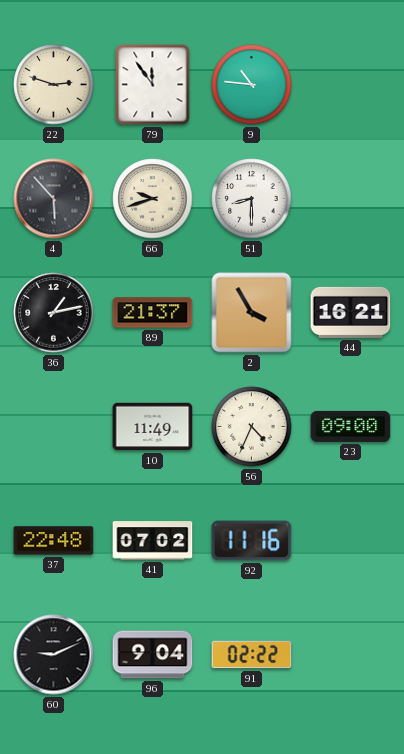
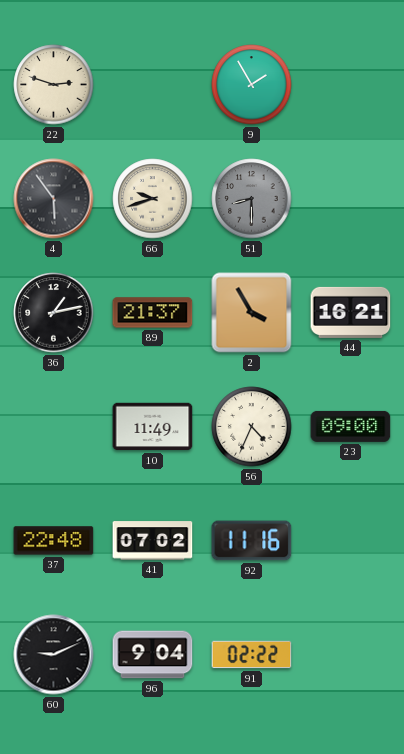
79: 11:54 -> none (153, 85)
9: 10:46 -> 1:55 (252, 85)
4: 5:53 -> 5:54 (54, 199)
51 dial: white -> grey (252, 199)
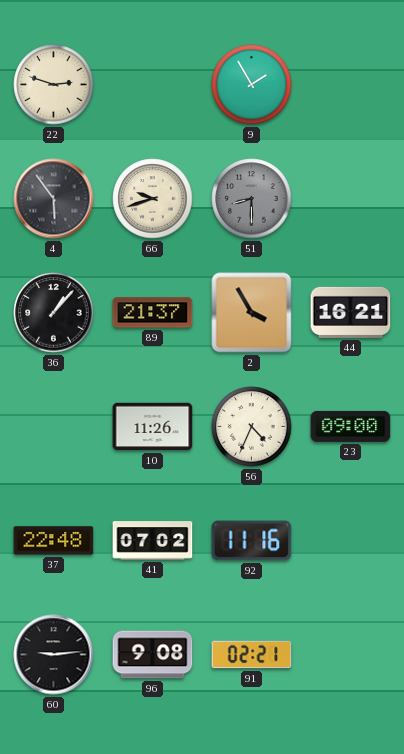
36: 1:13 -> 1:07 (54, 313)
10: 11:49 -> 11:26 (153, 427)
60: 9:11 -> 9:14 (54, 655)
96: 9:04 -> 9:08 (153, 655)
91: 02:22 -> 02:21 (252, 655)
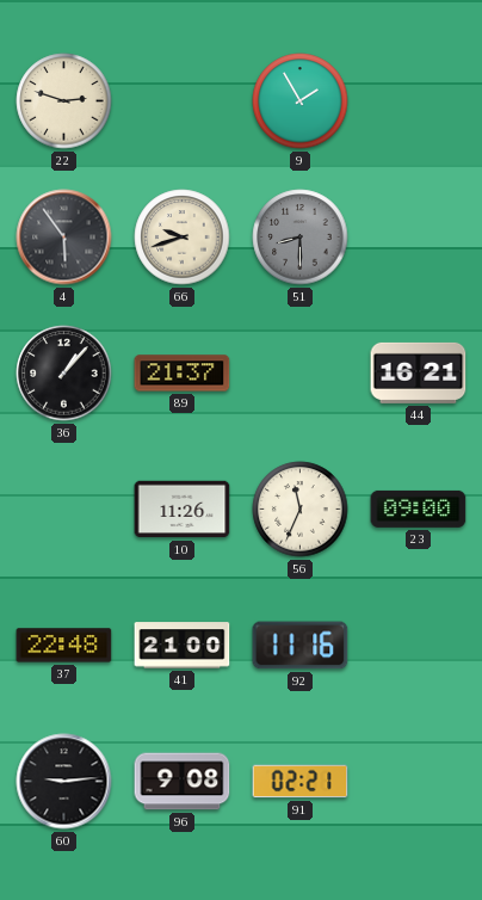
2: 3:55 -> none (252, 313)
56: 4:34 -> 11:34 (301, 510)
41: 07:02 -> 21:00 (183, 646)
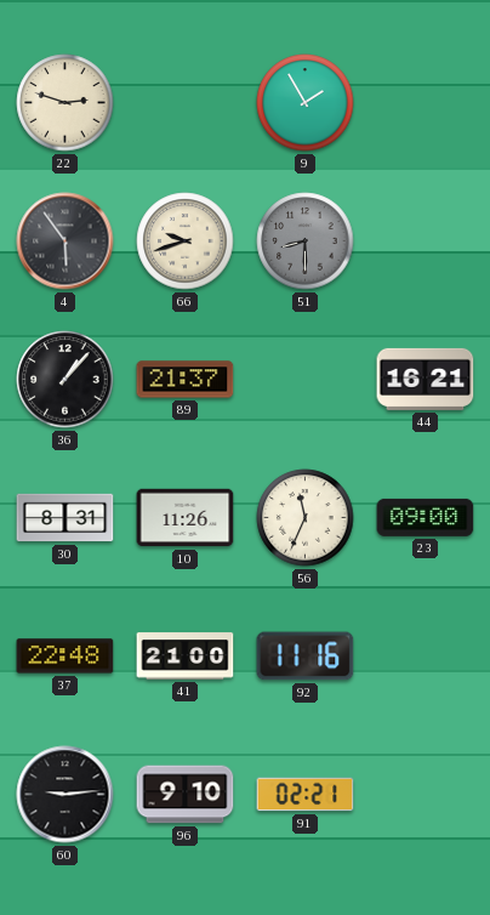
30: none -> 8:31 (65, 518)
96: 9:08 -> 9:10 (186, 795)
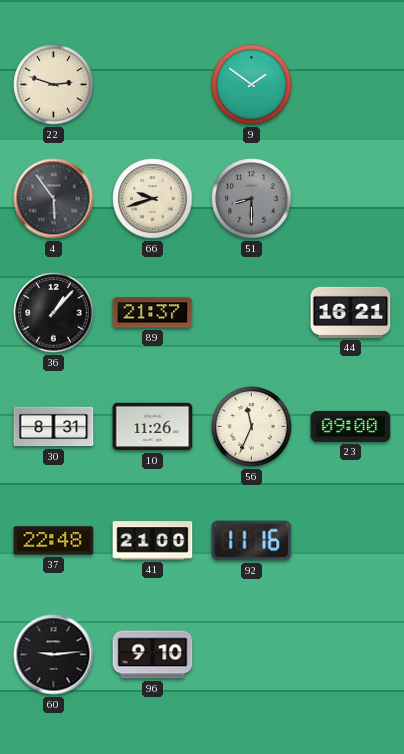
9: 1:55 -> 1:51 (252, 85)
91: 02:21 -> none (306, 795)
